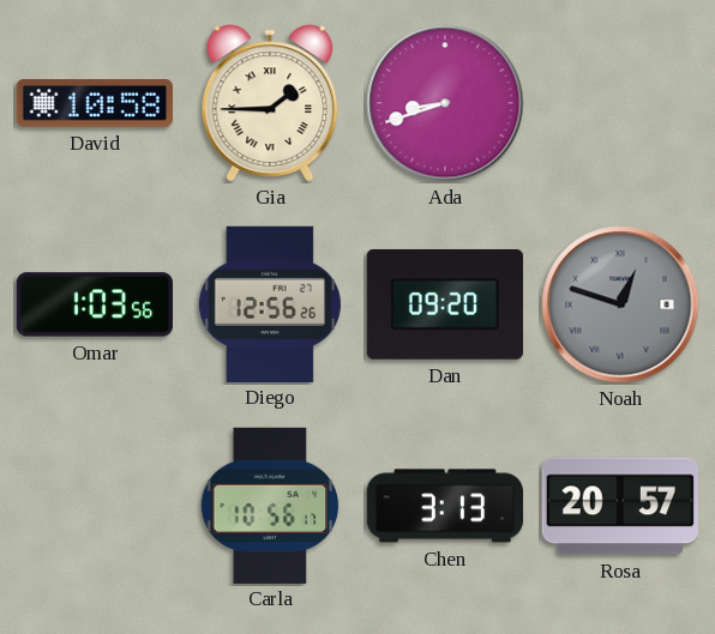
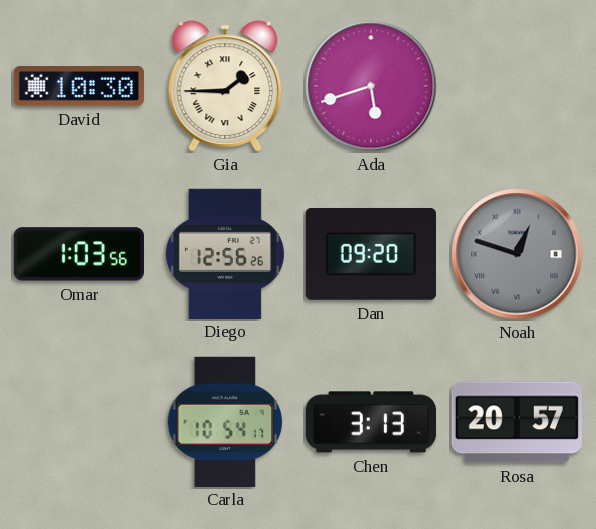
David: 10:58 -> 10:30 (79, 87)
Ada: 8:42 -> 5:42 (371, 86)
Carla: 10:56 -> 10:54 (225, 421)
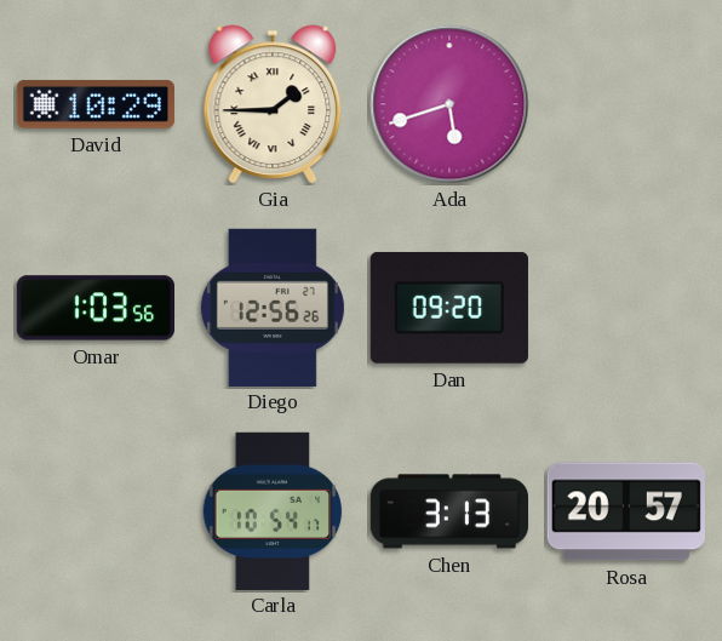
David: 10:30 -> 10:29 (96, 105)
Noah: 12:48 -> none (517, 254)
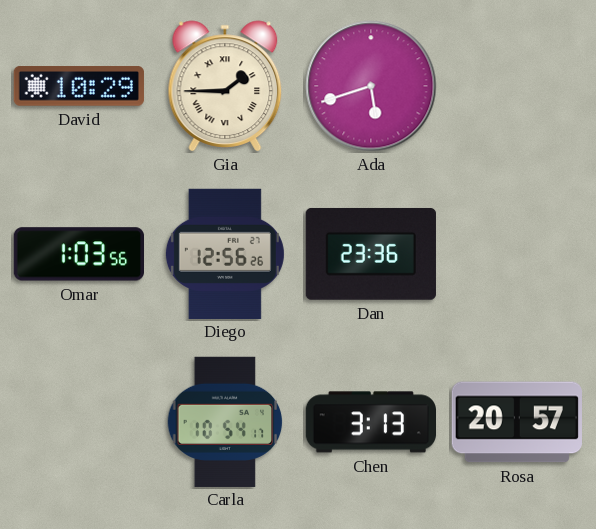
Dan: 09:20 -> 23:36 (371, 254)
